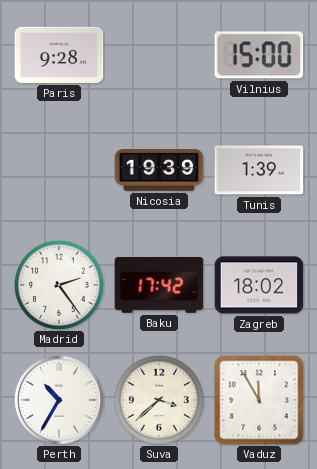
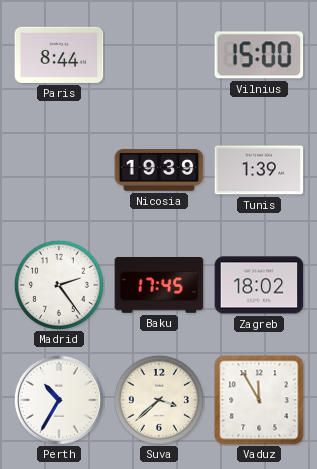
Paris: 9:28 -> 8:44 (59, 55)
Baku: 17:42 -> 17:45 (159, 286)
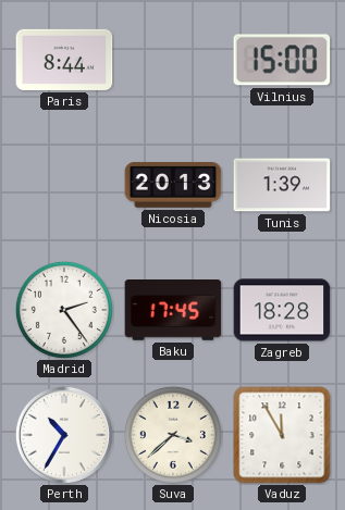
Nicosia: 19:39 -> 20:13 (173, 186)
Zagreb: 18:02 -> 18:28 (282, 310)
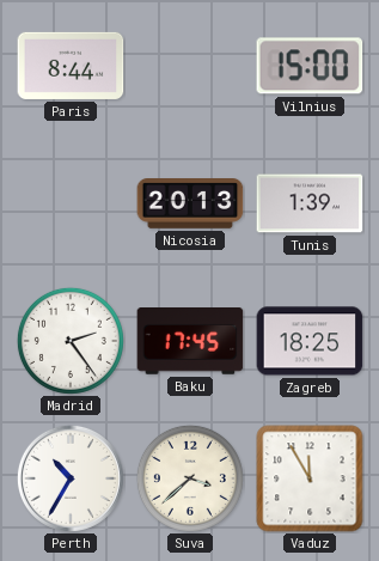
Zagreb: 18:28 -> 18:25 (310, 341)
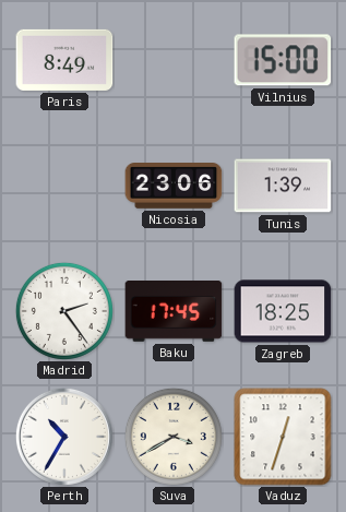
Paris: 8:44 -> 8:49 (64, 60)
Nicosia: 20:13 -> 23:06 (174, 187)
Suva: 3:38 -> 3:40 (174, 437)
Vaduz: 11:55 -> 12:33 (283, 437)
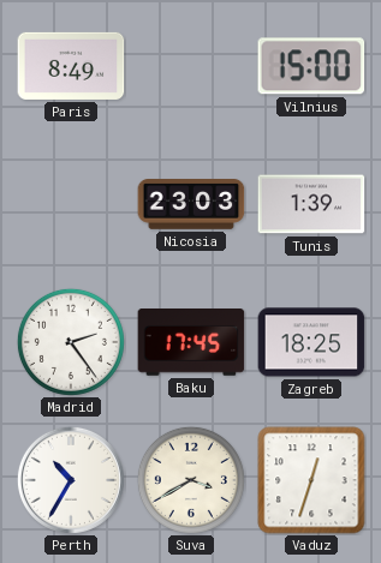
Nicosia: 23:06 -> 23:03 (191, 205)
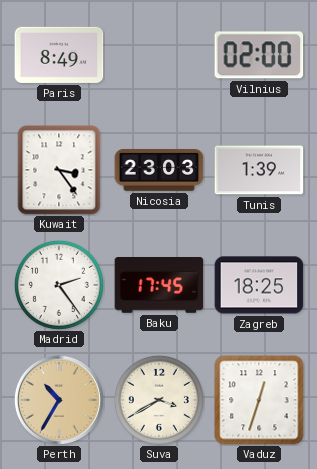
Vilnius: 15:00 -> 02:00 (259, 55)
Kuwait: none -> 3:24 (59, 170)
Perth dial: white -> champagne (59, 400)
